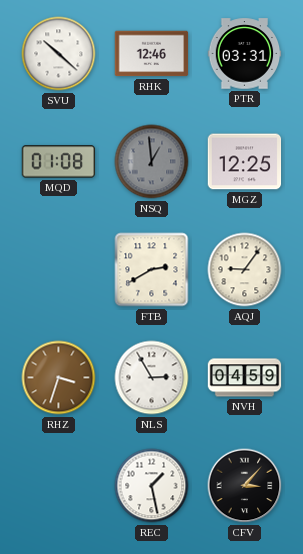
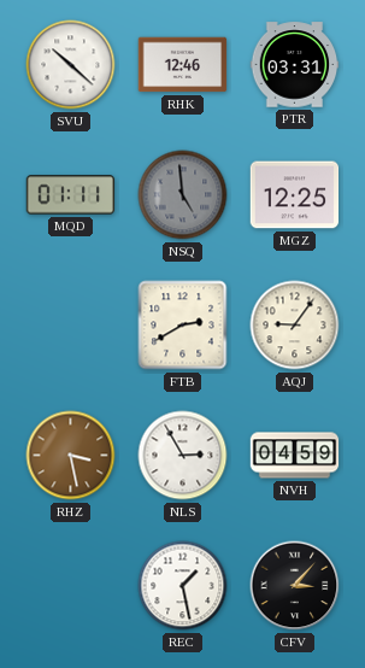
MQD: 01:08 -> 01:11 (71, 195)
NSQ: 12:59 -> 4:59 (183, 195)
RHZ: 3:33 -> 3:28 (71, 456)
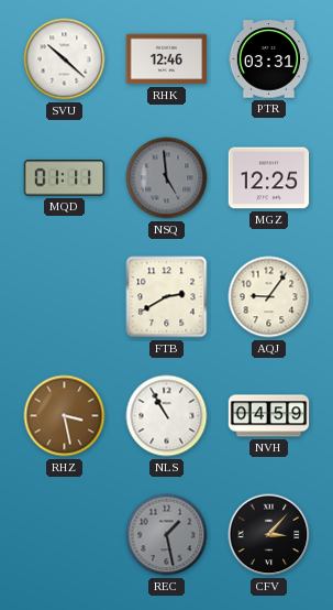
NLS: 2:55 -> 10:55 (167, 416)
REC dial: white -> grey (167, 535)
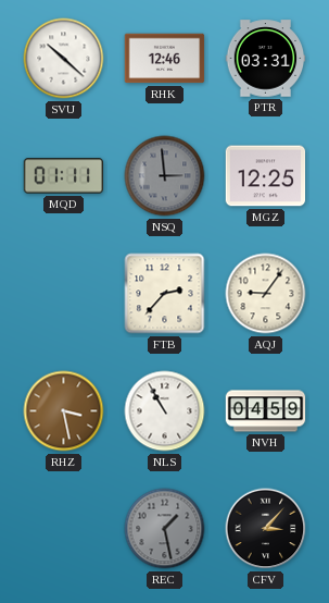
NSQ: 4:59 -> 2:59 (165, 176)
FTB: 2:40 -> 2:37 (165, 294)
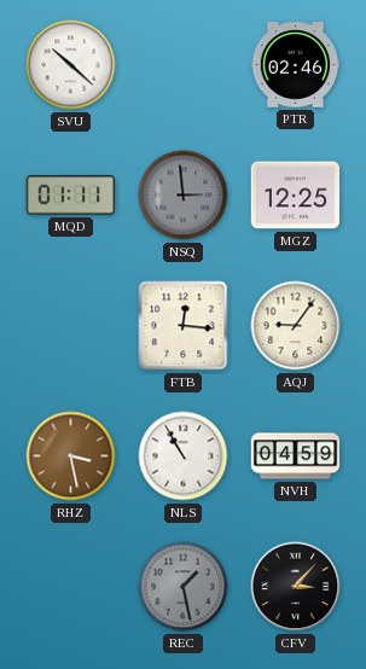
RHK: 12:46 -> none (165, 59)
PTR: 03:31 -> 02:46 (296, 65)
FTB: 2:37 -> 12:16 (184, 326)
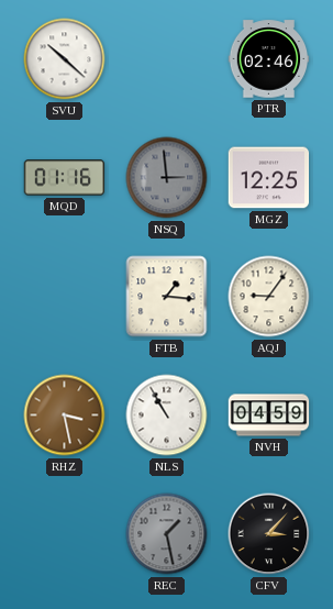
MQD: 01:11 -> 01:16 (65, 178)
FTB: 12:16 -> 1:16 (167, 297)
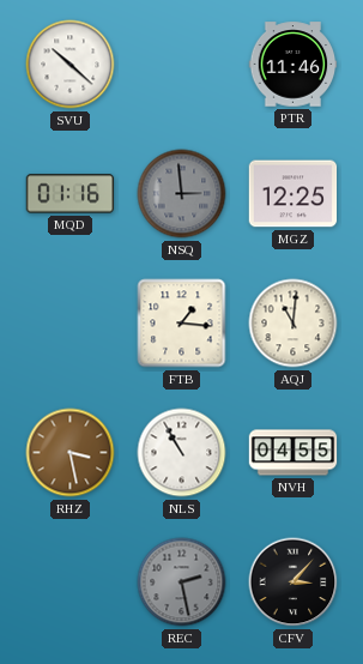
PTR: 02:46 -> 11:46 (294, 65)
AQJ: 9:06 -> 11:01 (294, 324)
NVH: 04:59 -> 04:55 (294, 453)
REC: 1:28 -> 2:28 (182, 582)
